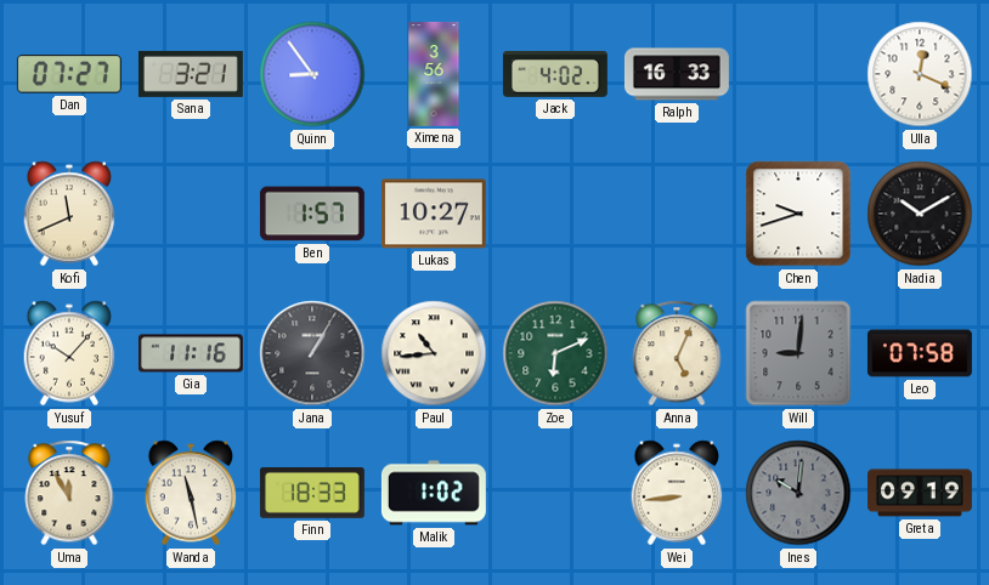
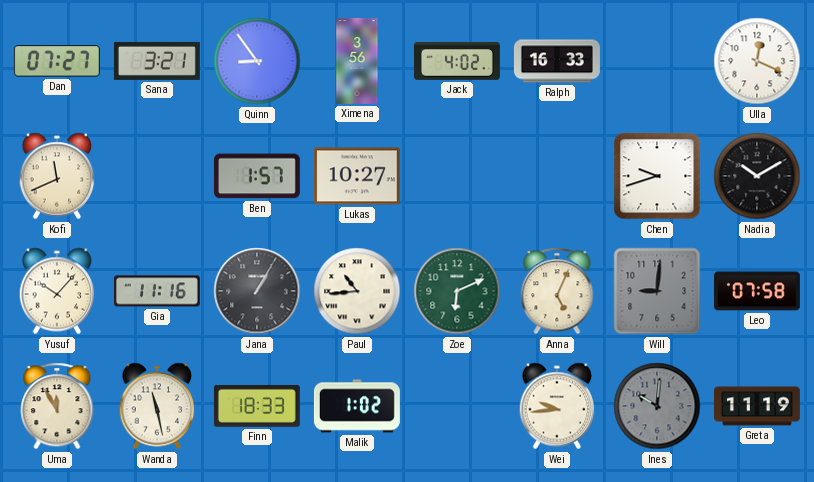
Wei: 8:44 -> 9:44 (557, 406)
Greta: 09:19 -> 11:19 (757, 406)
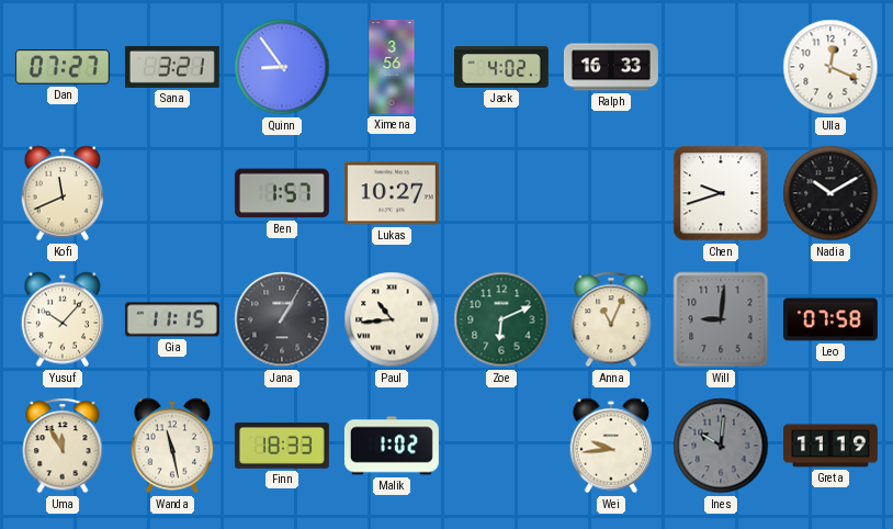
Gia: 11:16 -> 11:15 (172, 319)
Anna: 5:04 -> 11:04 (611, 319)
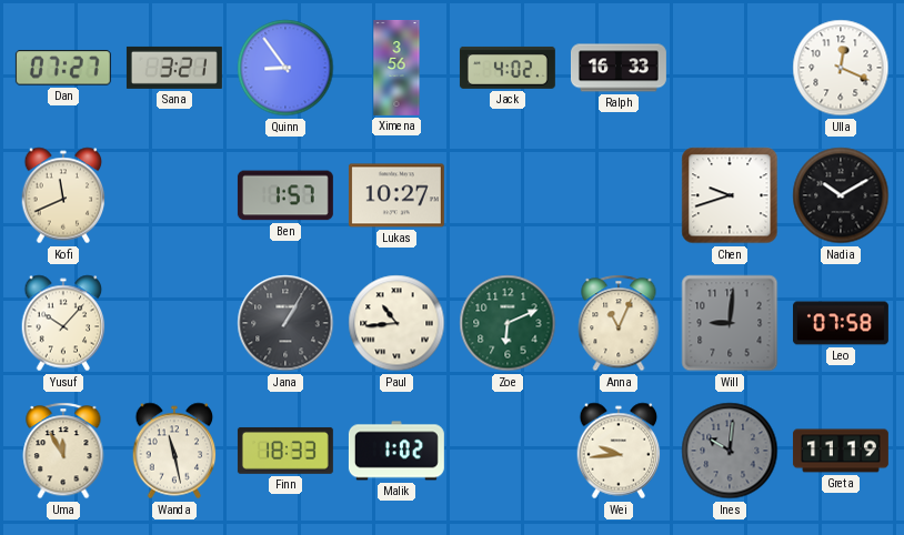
Gia: 11:15 -> none (172, 319)
